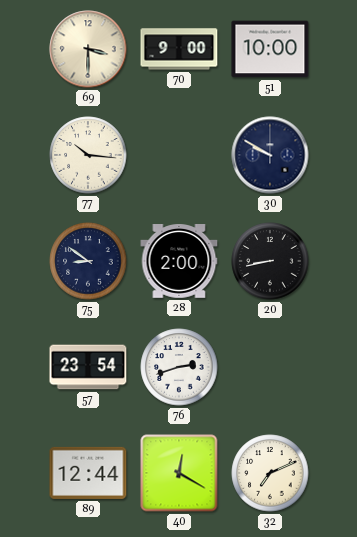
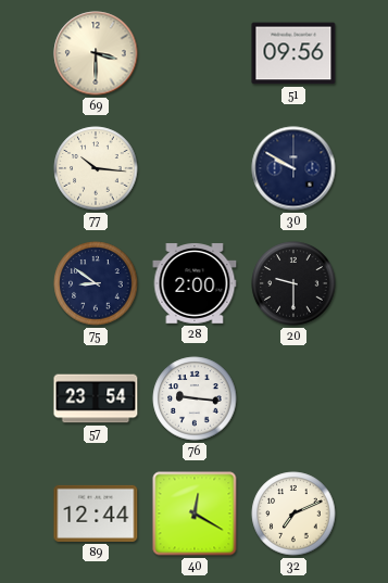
70: 9:00 -> none (179, 49)
51: 10:00 -> 09:56 (293, 53)
20: 8:43 -> 9:30 (293, 283)
76: 2:42 -> 9:16 (195, 398)
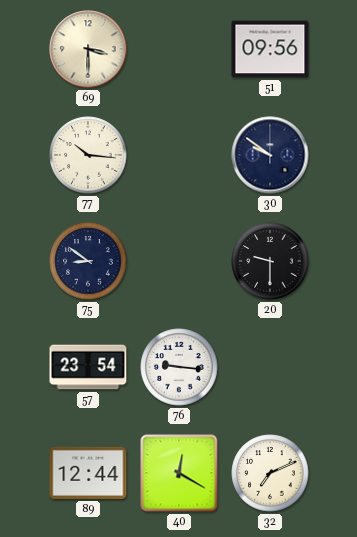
30: 9:50 -> 9:51 (270, 155)
28: 2:00 -> none (195, 284)
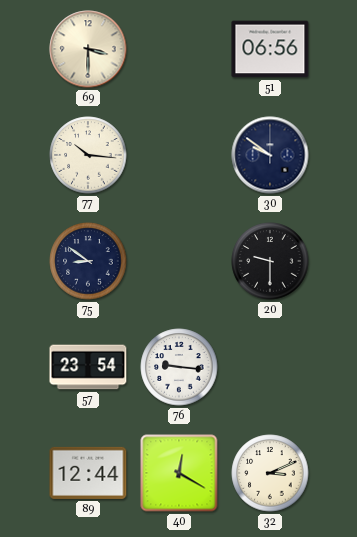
51: 09:56 -> 06:56 (270, 49)
32: 7:11 -> 3:11 (270, 473)
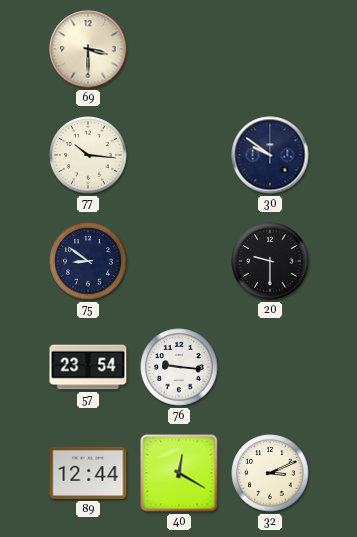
51: 06:56 -> none (270, 49)
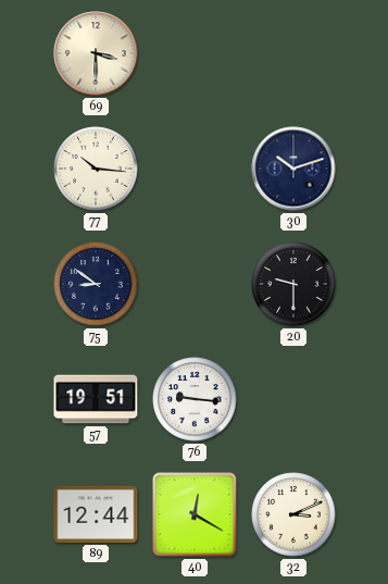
30: 9:51 -> 10:12 (293, 169)
57: 23:54 -> 19:51 (96, 399)
